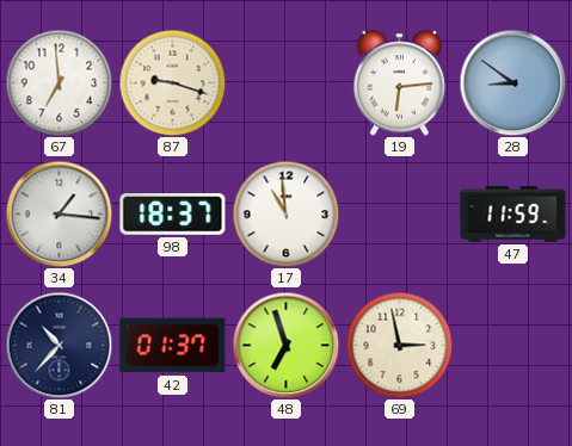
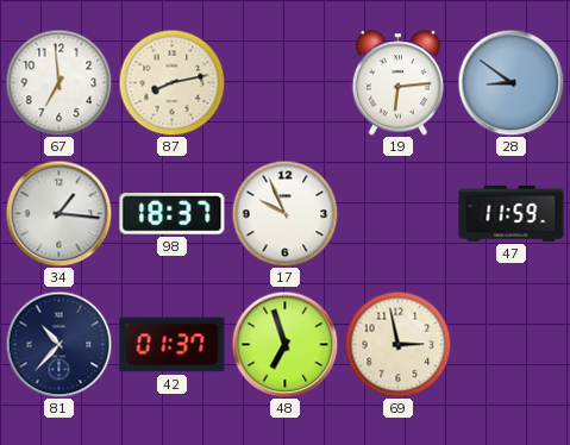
87: 9:18 -> 8:13 (171, 82)
17: 10:59 -> 9:56 (284, 213)
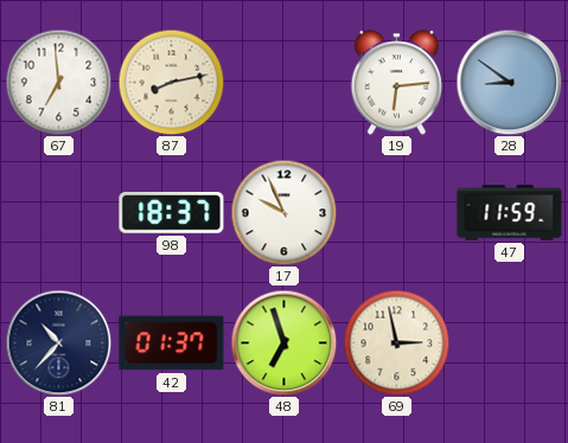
34: 1:16 -> none (58, 213)
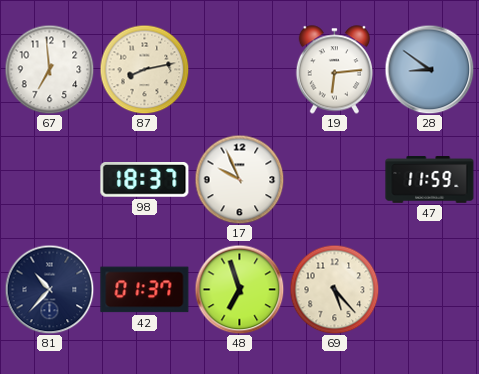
69: 2:58 -> 5:23 (334, 289)
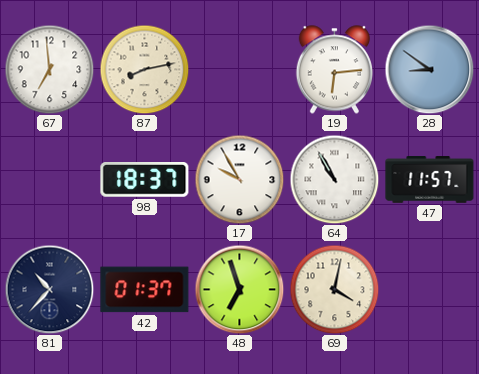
17: 9:56 -> 9:55 (239, 179)
64: none -> 10:55 (334, 179)
47: 11:59 -> 11:57 (430, 180)
69: 5:23 -> 4:02 (334, 289)
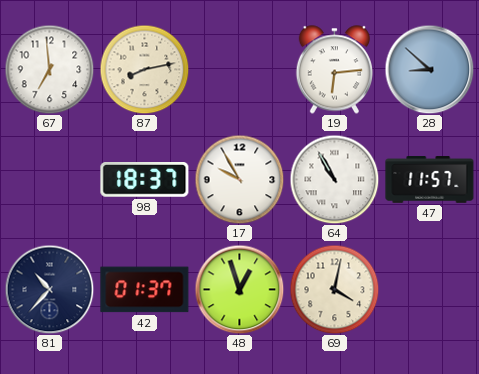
28: 8:51 -> 8:52 (429, 69)
48: 6:57 -> 12:57 (239, 289)
